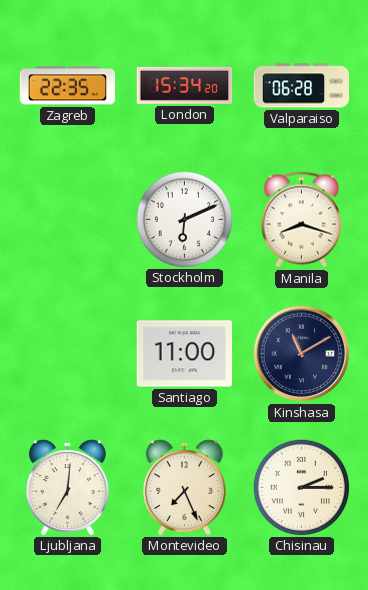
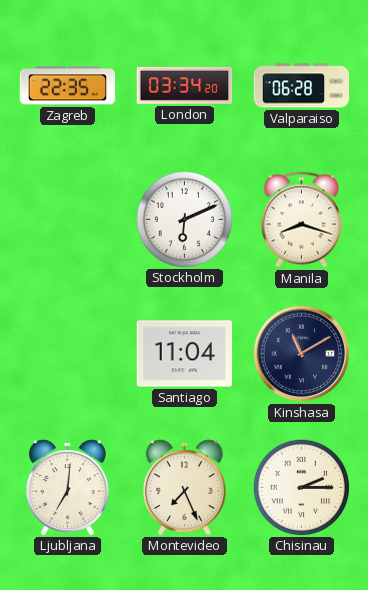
London: 15:34 -> 03:34 (185, 85)
Santiago: 11:00 -> 11:04 (185, 354)
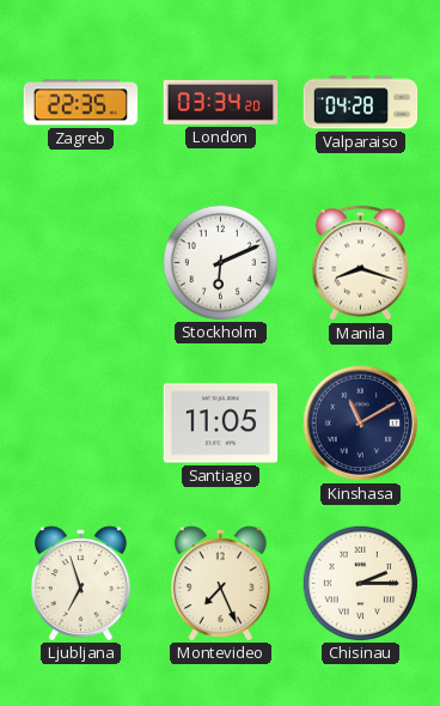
Valparaiso: 06:28 -> 04:28 (361, 103)
Santiago: 11:04 -> 11:05 (221, 424)
Ljubljana: 7:01 -> 6:57 (80, 583)
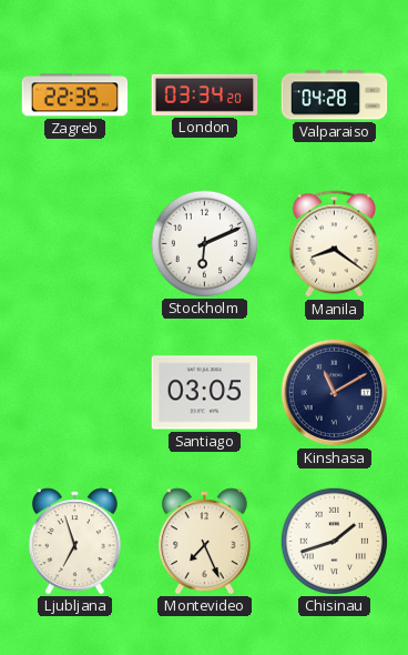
Manila: 8:18 -> 8:21 (334, 244)
Santiago: 11:05 -> 03:05 (205, 393)
Chisinau: 2:15 -> 1:42 (334, 541)
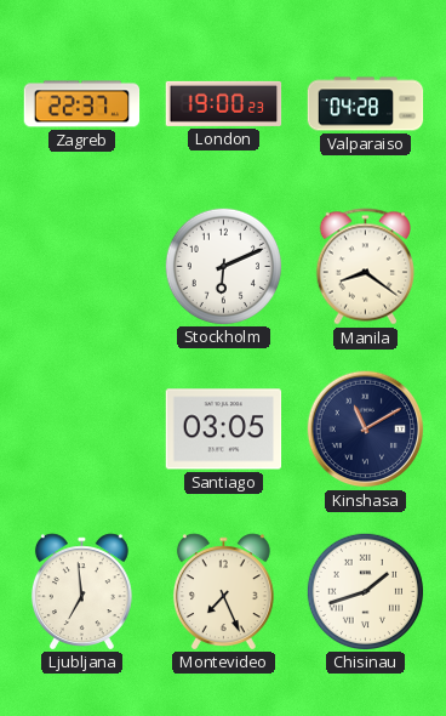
Zagreb: 22:35 -> 22:37 (82, 104)
London: 03:34 -> 19:00 (224, 103)
Ljubljana: 6:57 -> 6:59 (81, 591)
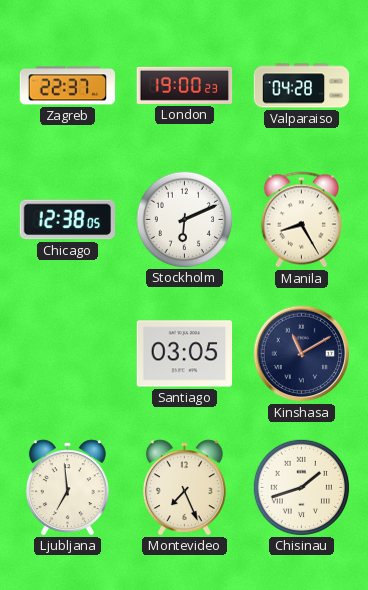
Chicago: none -> 12:38 (67, 220)
Manila: 8:21 -> 8:25 (301, 220)
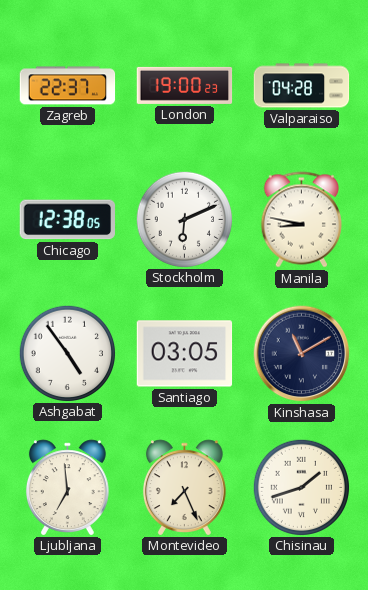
Manila: 8:25 -> 8:47 (301, 220)
Ashgabat: none -> 4:54 (67, 353)
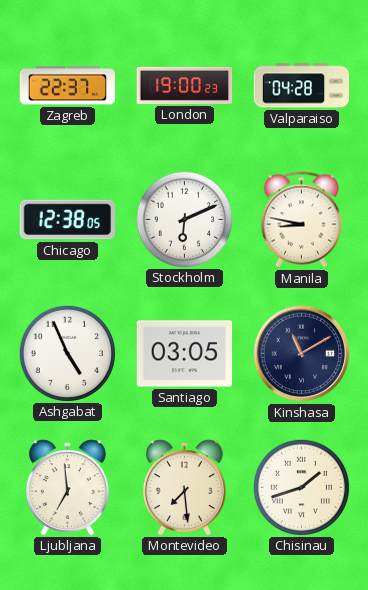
Ashgabat: 4:54 -> 4:56 (67, 353)
Montevideo: 7:26 -> 7:29 (184, 487)
